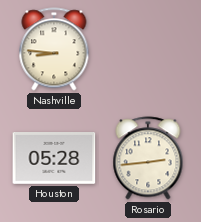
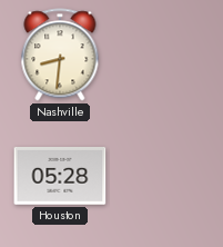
Nashville: 8:46 -> 8:31 (60, 55)
Rosario: 2:44 -> none (148, 158)
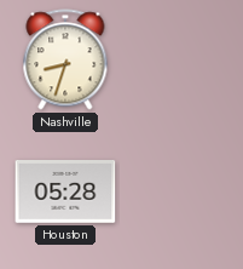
Nashville: 8:31 -> 8:33 (65, 59)
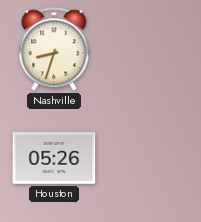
Houston: 05:28 -> 05:26 (54, 159)
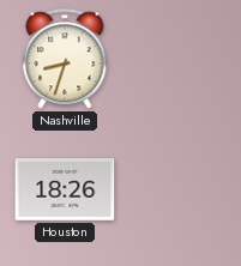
Houston: 05:26 -> 18:26 (65, 191)
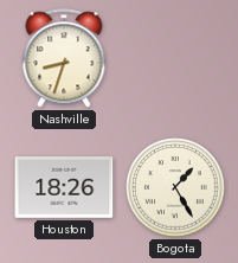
Bogota: none -> 1:25 (175, 187)
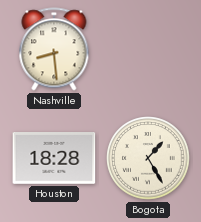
Nashville: 8:33 -> 8:29 (54, 49)
Houston: 18:26 -> 18:28 (54, 159)
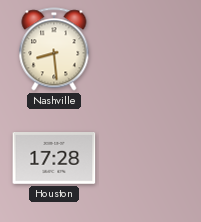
Houston: 18:28 -> 17:28 (54, 159)
Bogota: 1:25 -> none (148, 158)
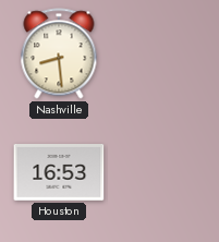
Houston: 17:28 -> 16:53 (59, 173)
